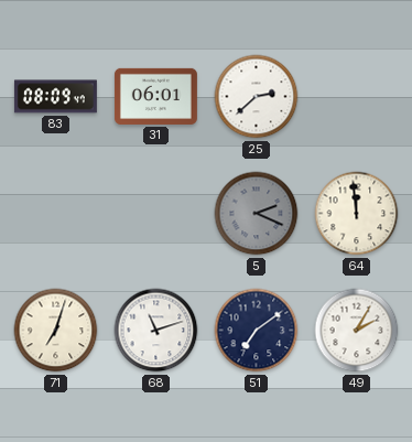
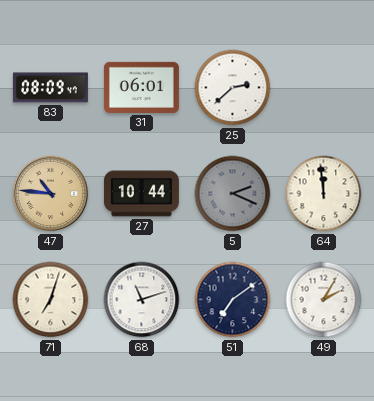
47: none -> 10:46 (51, 194)
27: none -> 10:44 (141, 194)
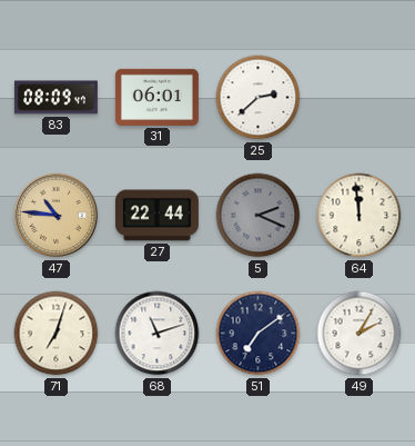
27: 10:44 -> 22:44 (156, 216)
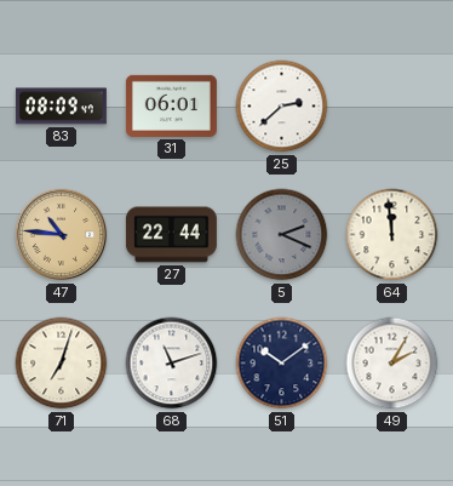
51: 7:09 -> 10:09 (282, 364)
